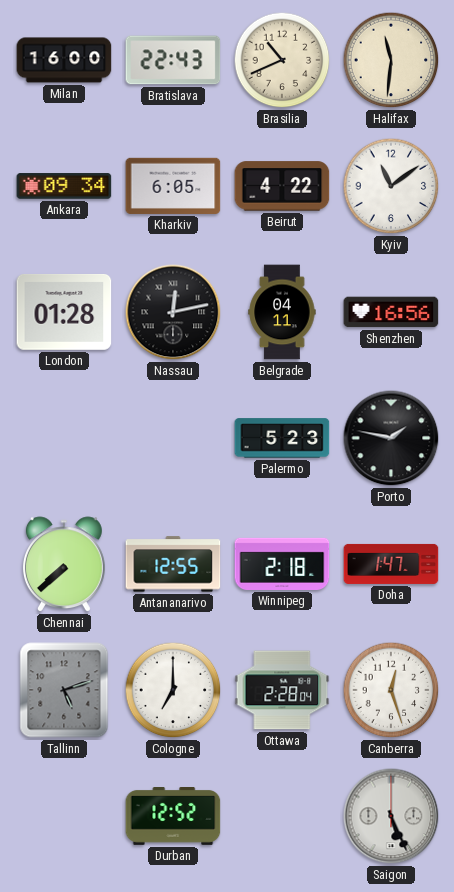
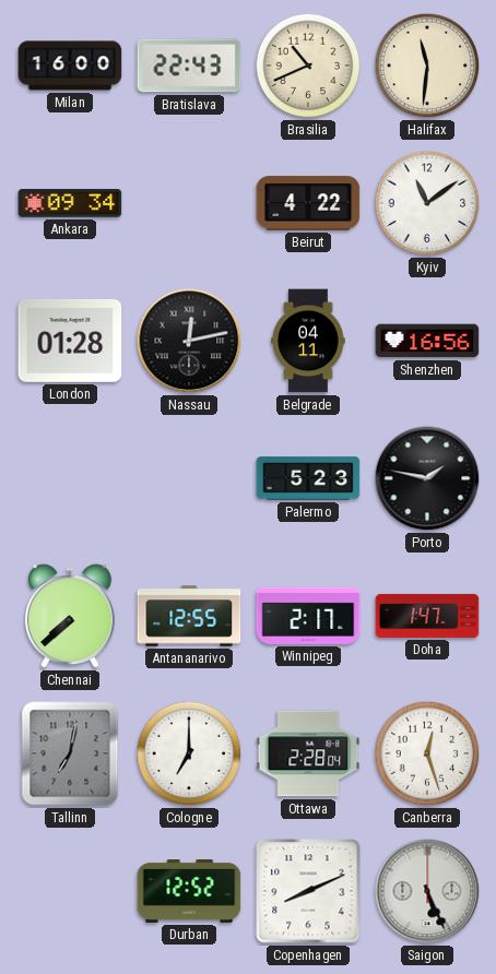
Kharkiv: 6:05 -> none (173, 186)
Winnipeg: 2:18 -> 2:17 (308, 616)
Tallinn: 5:12 -> 7:02 (70, 753)
Copenhagen: none -> 8:11 (308, 891)
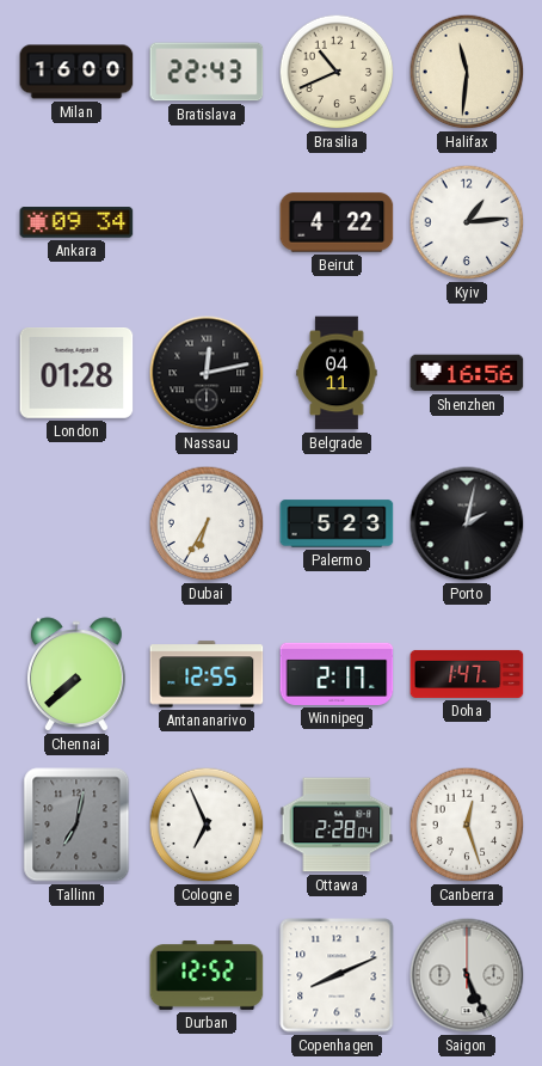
Kyiv: 11:09 -> 1:14 (467, 222)
Dubai: none -> 6:35 (207, 523)
Porto: 1:47 -> 2:02 (467, 523)
Cologne: 7:00 -> 6:56 (207, 825)
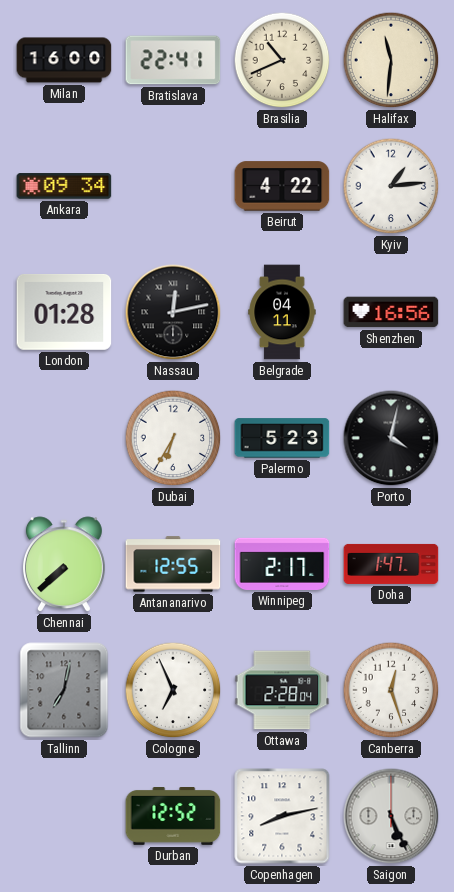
Bratislava: 22:43 -> 22:41 (173, 60)
Porto: 2:02 -> 4:02 (391, 438)
Copenhagen: 8:11 -> 8:13 (282, 816)
